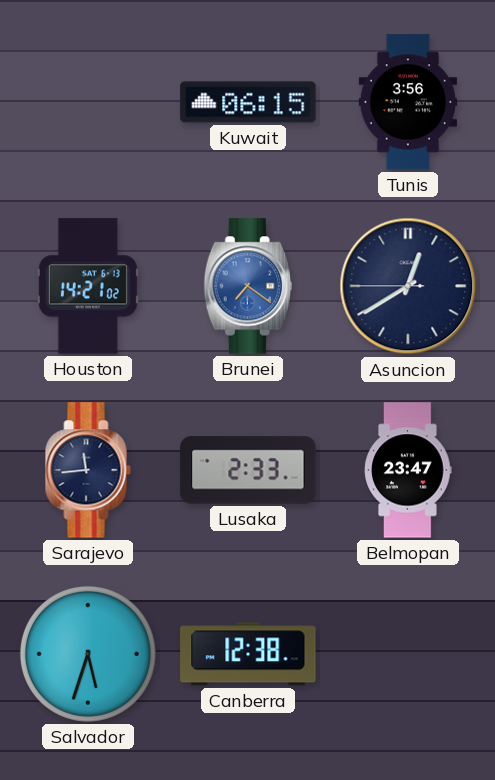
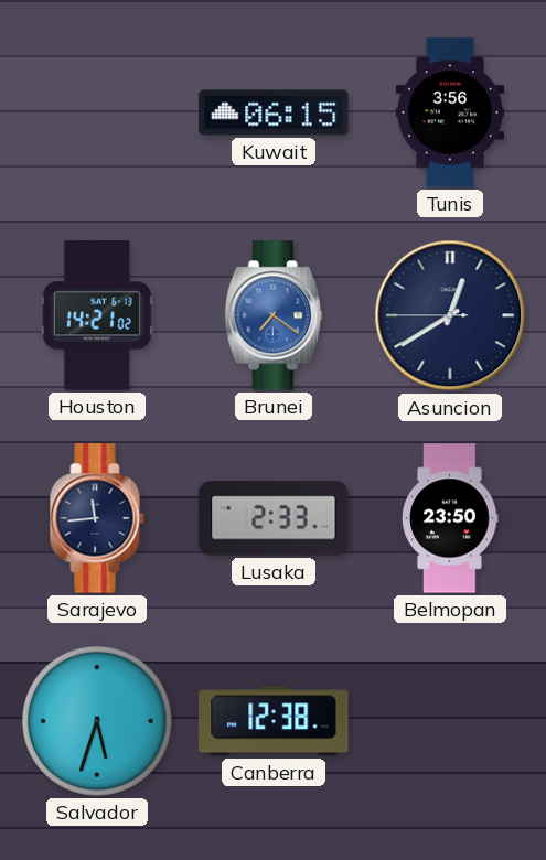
Belmopan: 23:47 -> 23:50 (450, 518)
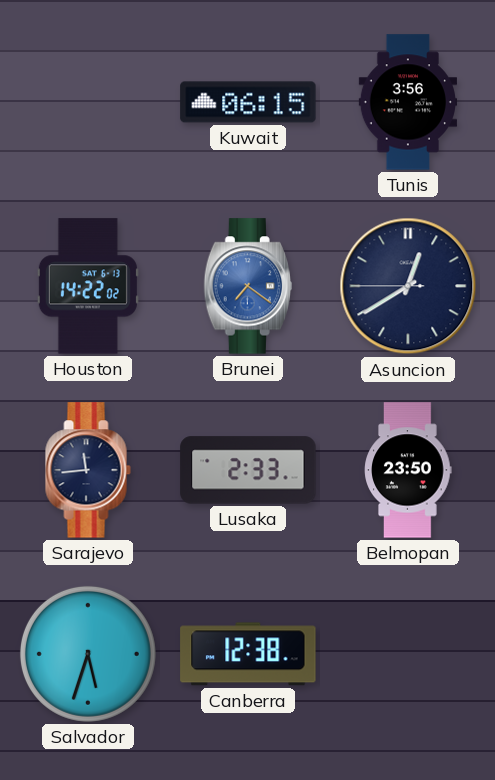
Houston: 14:21 -> 14:22 (88, 286)
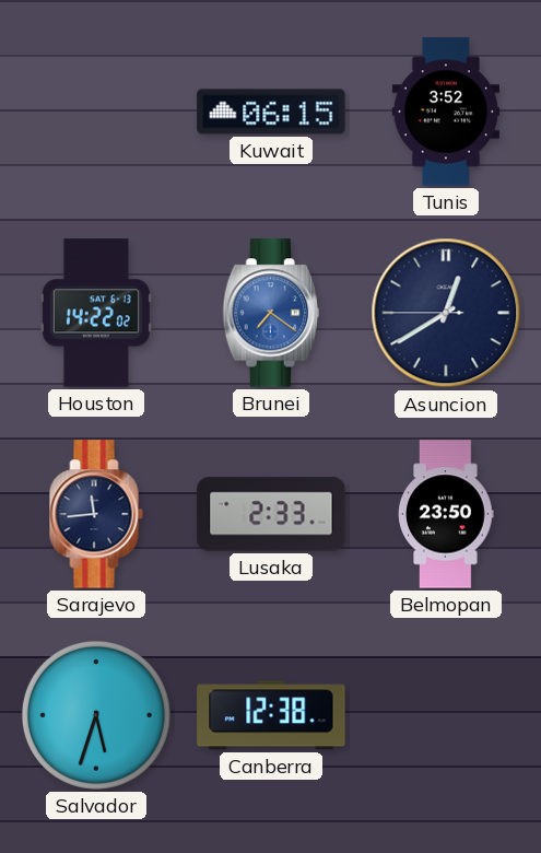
Tunis: 3:56 -> 3:52 (445, 112)
